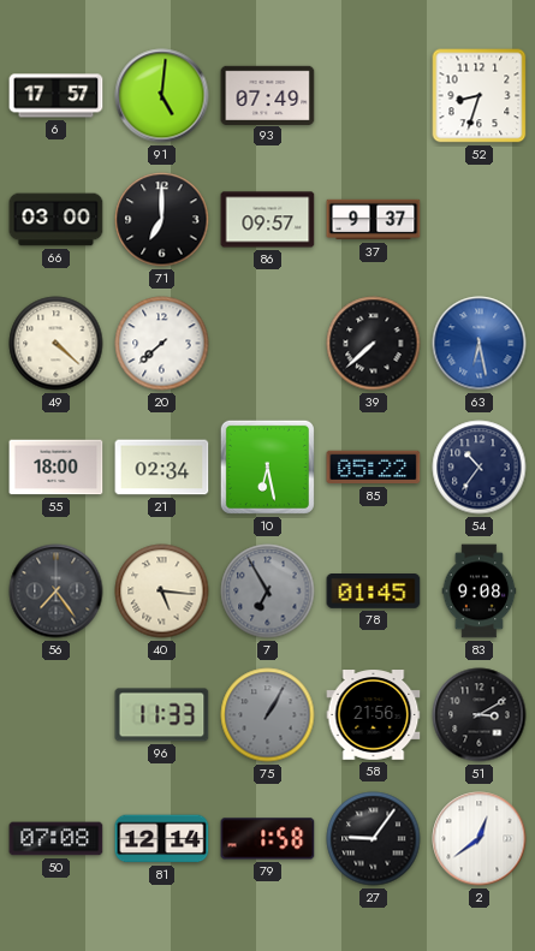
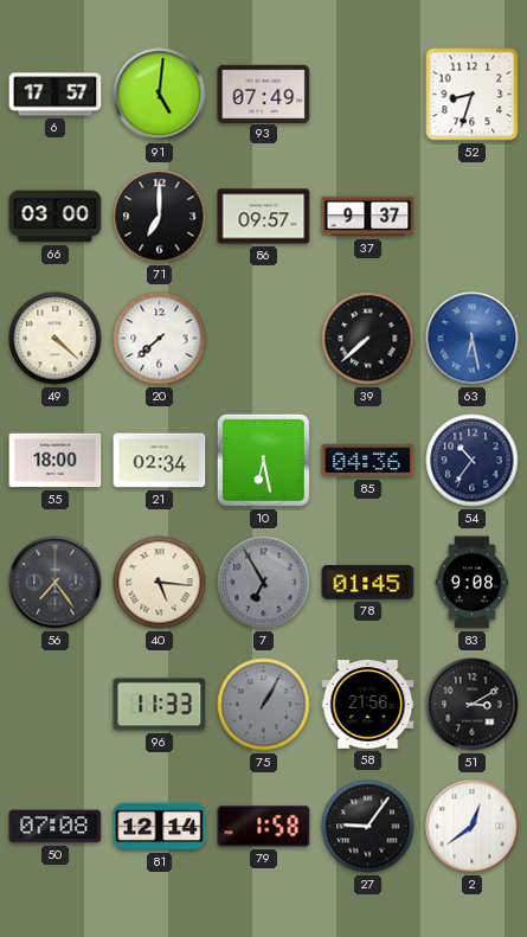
85: 05:22 -> 04:36 (368, 461)
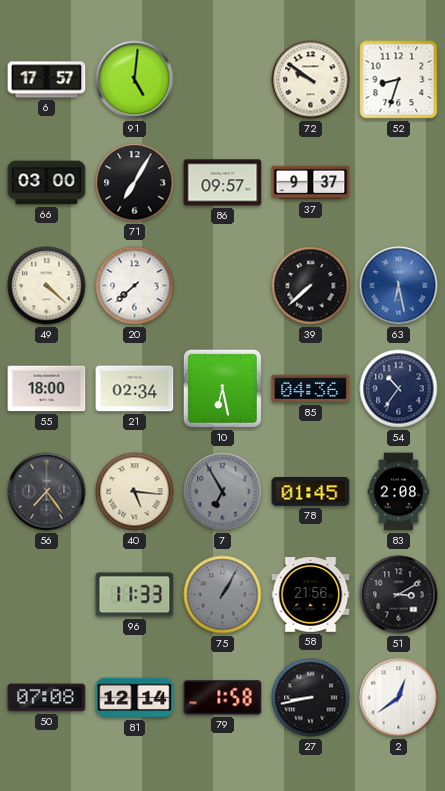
93: 07:49 -> none (264, 94)
72: none -> 9:51 (311, 80)
71: 7:00 -> 7:05 (135, 183)
83: 9:08 -> 2:08 (399, 492)
27: 9:06 -> 8:43 (311, 698)
